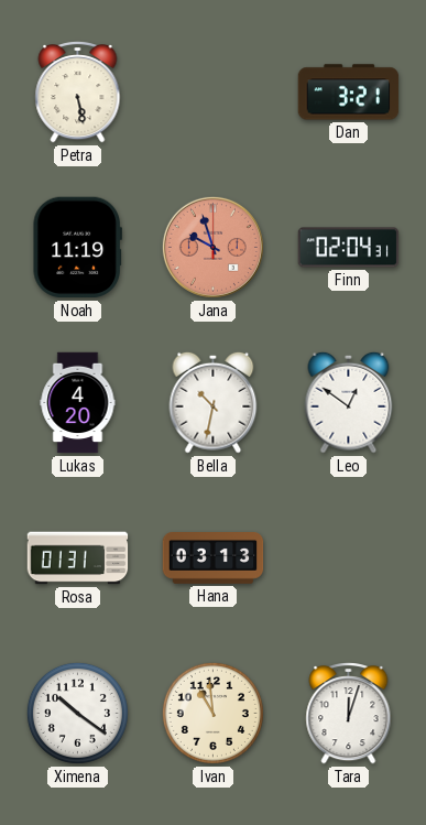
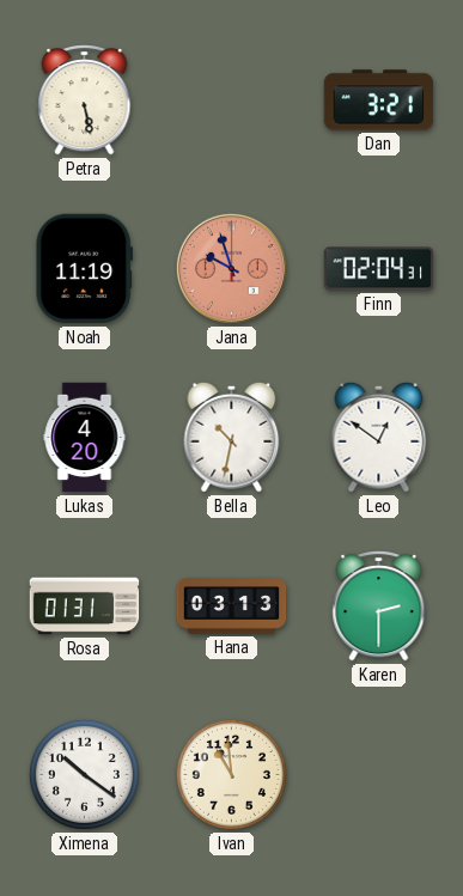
Karen: none -> 2:30 (379, 607)
Tara: 12:03 -> none (349, 714)
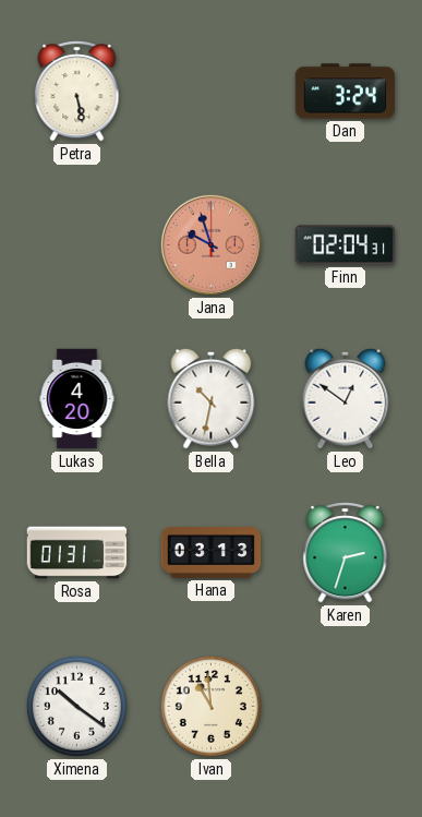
Dan: 3:21 -> 3:24 (346, 92)
Noah: 11:19 -> none (84, 269)
Karen: 2:30 -> 2:33 (346, 553)
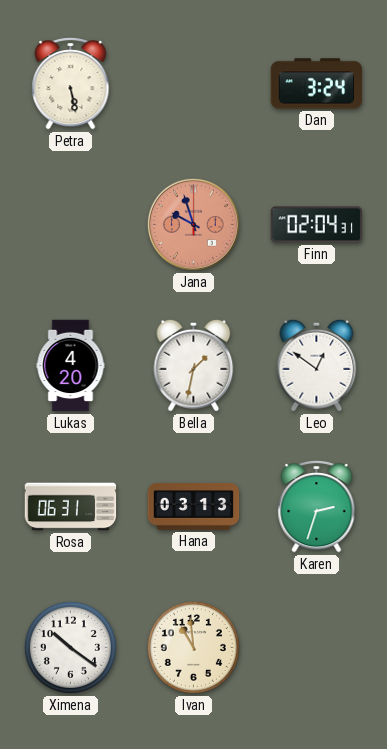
Bella: 10:32 -> 1:32 (194, 365)
Rosa: 01:31 -> 06:31 (71, 507)
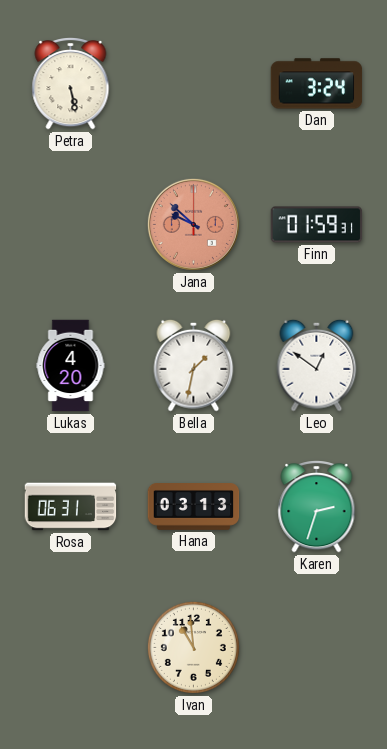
Jana: 9:57 -> 9:52 (193, 224)
Finn: 02:04 -> 01:59 (317, 225)
Ximena: 10:21 -> none (70, 647)
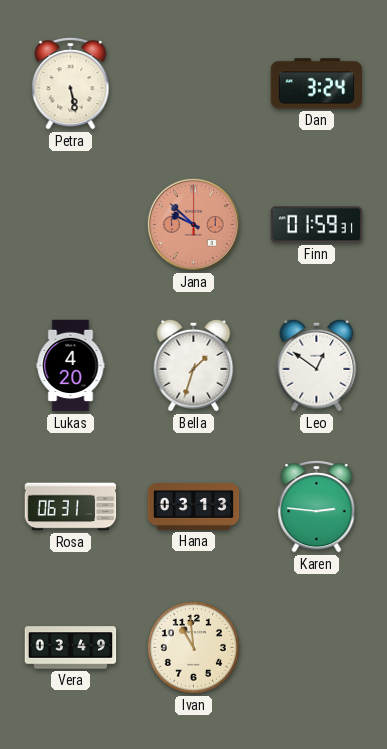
Bella: 1:32 -> 1:33 (194, 365)
Karen: 2:33 -> 2:46 (317, 507)
Vera: none -> 03:49 (71, 648)
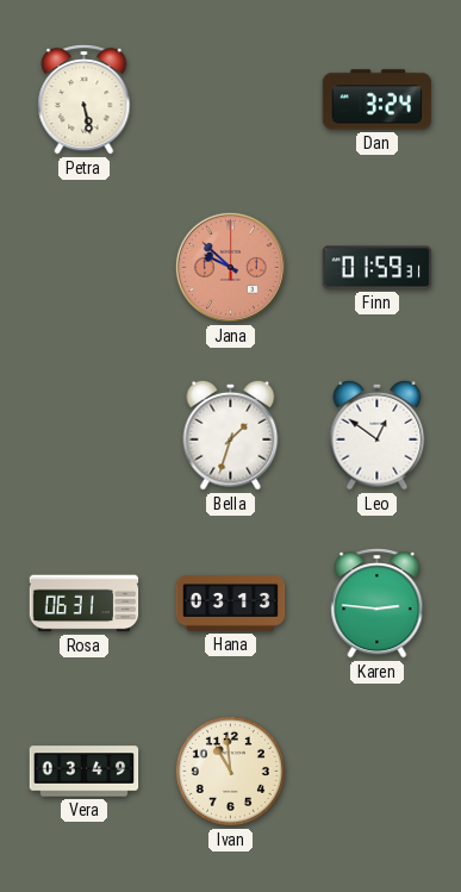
Lukas: 4:20 -> none (71, 366)
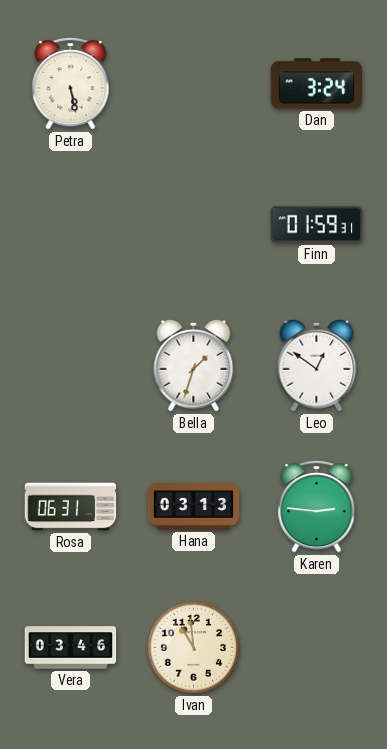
Jana: 9:52 -> none (230, 267)
Vera: 03:49 -> 03:46 (71, 648)
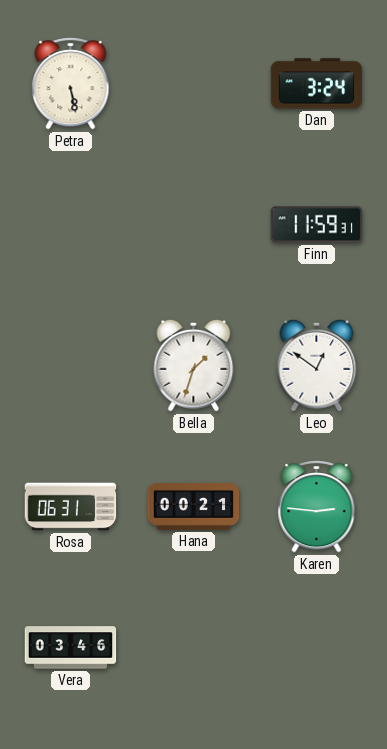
Finn: 01:59 -> 11:59 (317, 225)
Hana: 03:13 -> 00:21 (194, 507)
Ivan: 10:59 -> none (193, 647)
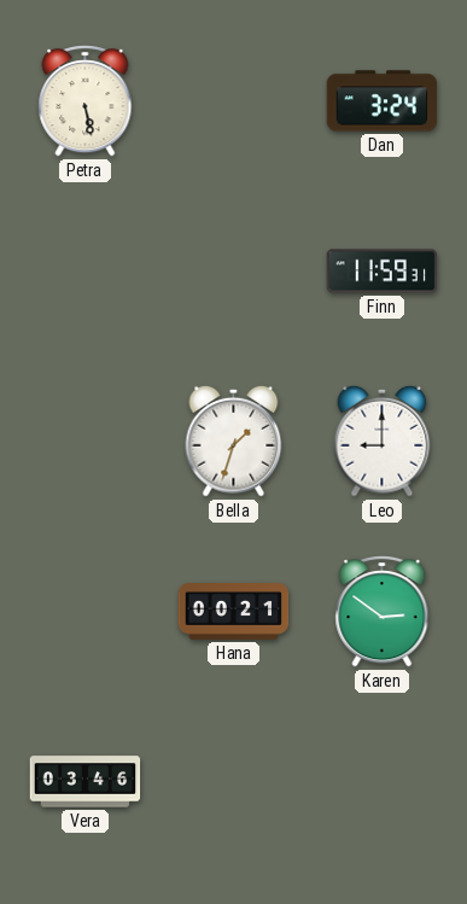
Leo: 12:51 -> 9:00 (383, 441)
Rosa: 06:31 -> none (71, 507)
Karen: 2:46 -> 2:51 (383, 612)
